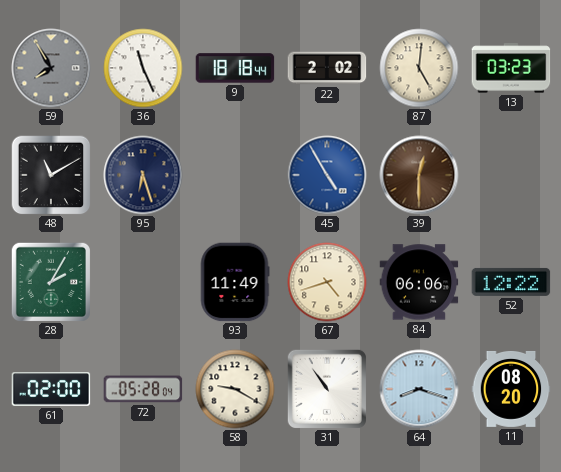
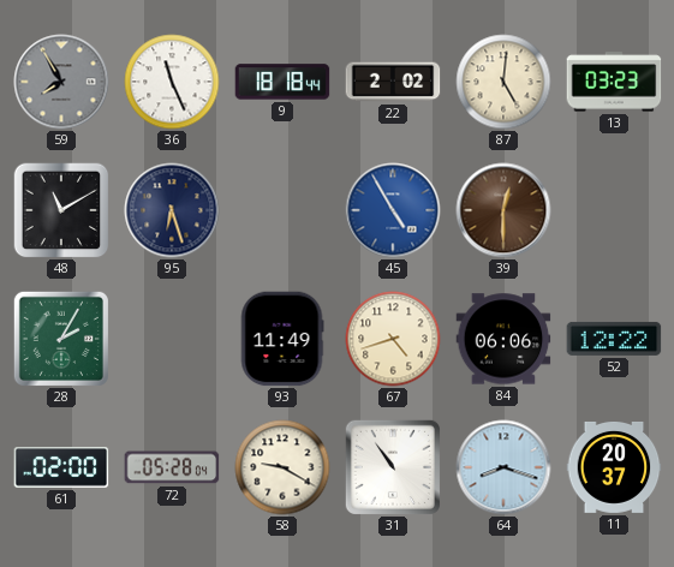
11: 08:20 -> 20:37 (614, 467)
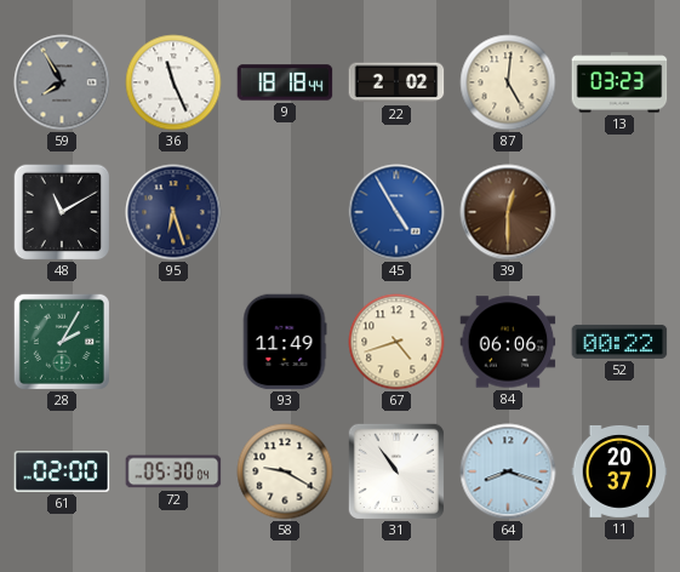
52: 12:22 -> 00:22 (619, 342)
72: 05:28 -> 05:30 (173, 471)
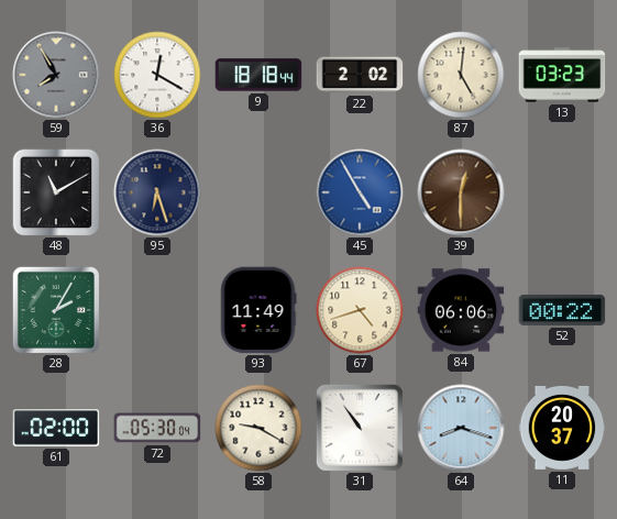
36: 11:26 -> 12:20 (157, 75)
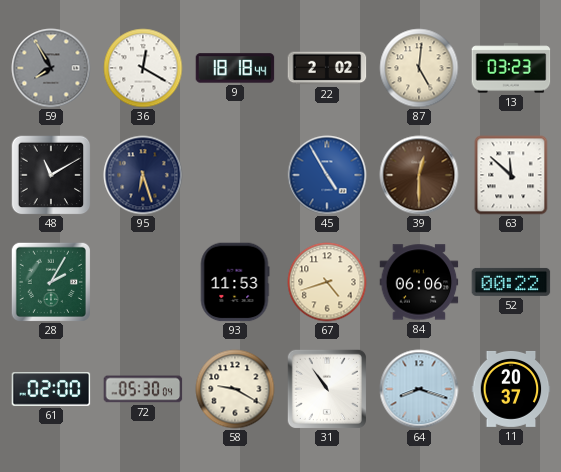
63: none -> 11:52 (511, 175)
93: 11:49 -> 11:53 (235, 282)
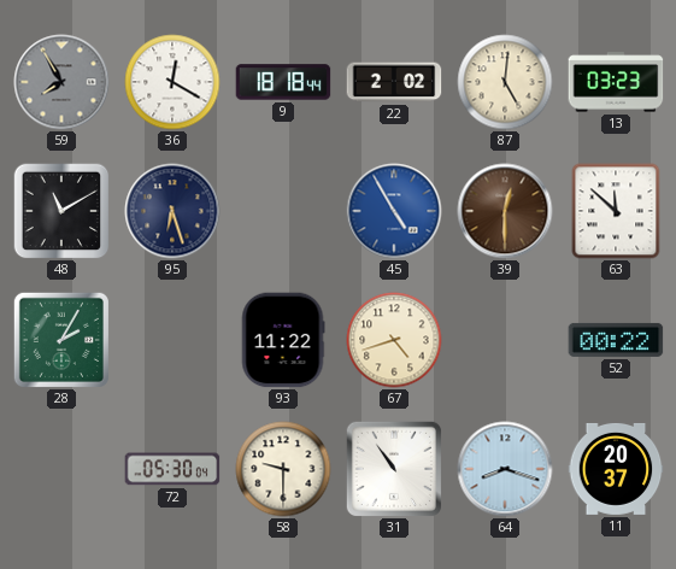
93: 11:53 -> 11:22 (283, 340)
84: 06:06 -> none (419, 282)
61: 02:00 -> none (51, 389)
58: 9:20 -> 9:30 (283, 469)
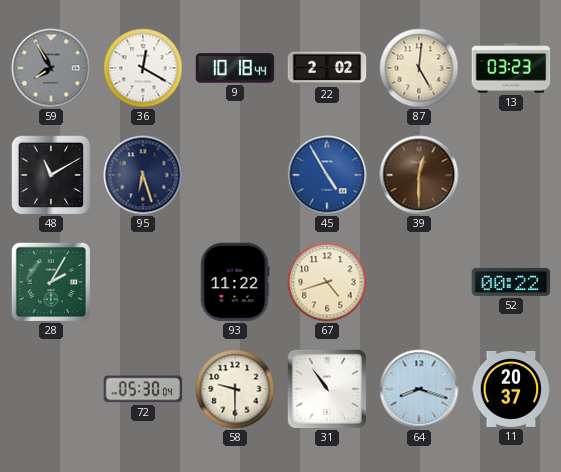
9: 18:18 -> 10:18 (235, 68)
63: 11:52 -> none (616, 211)
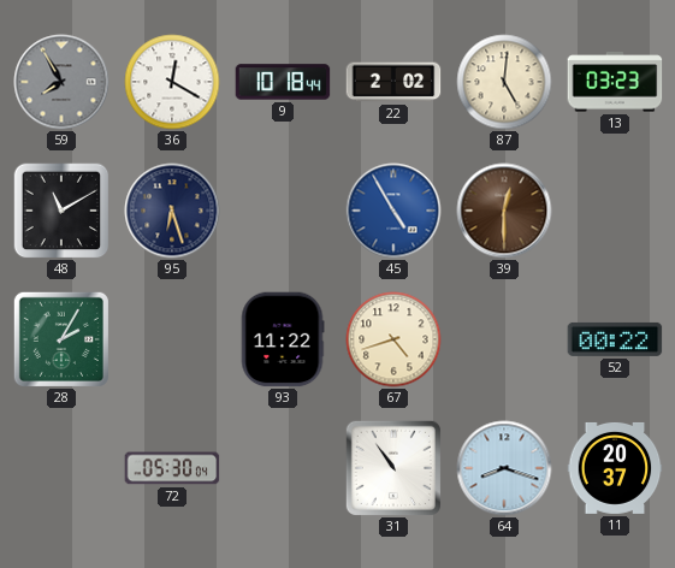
58: 9:30 -> none (235, 389)
